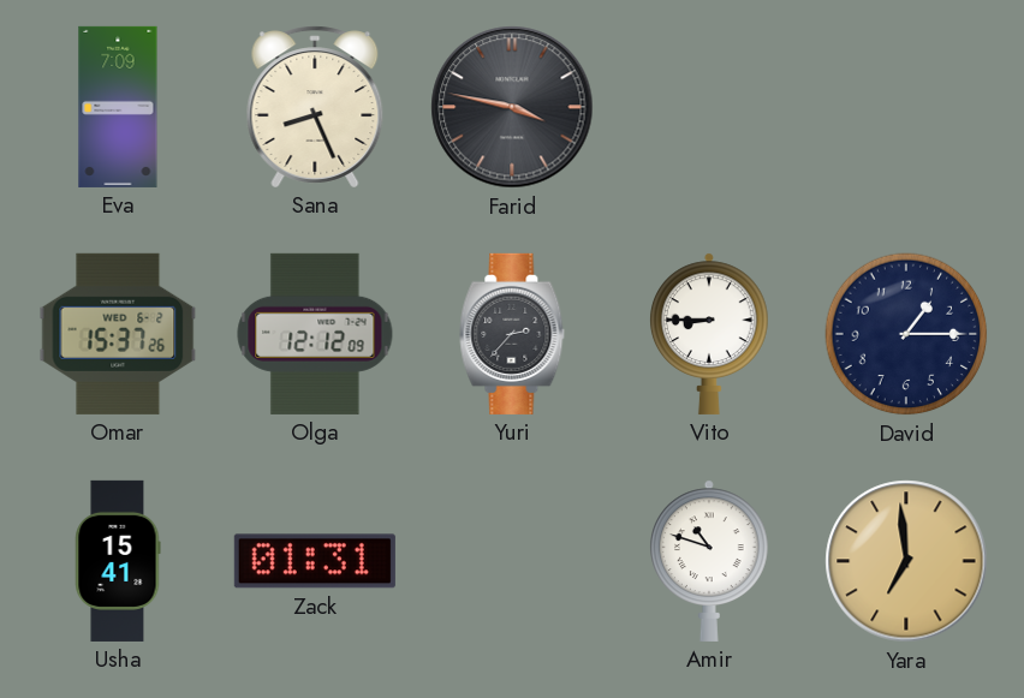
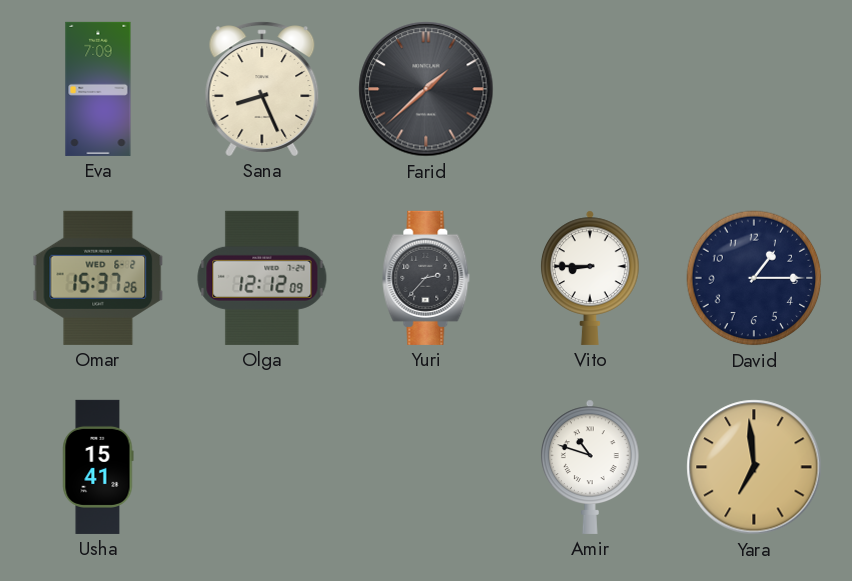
Farid: 3:47 -> 1:38 (426, 89)
Zack: 01:31 -> none (315, 561)
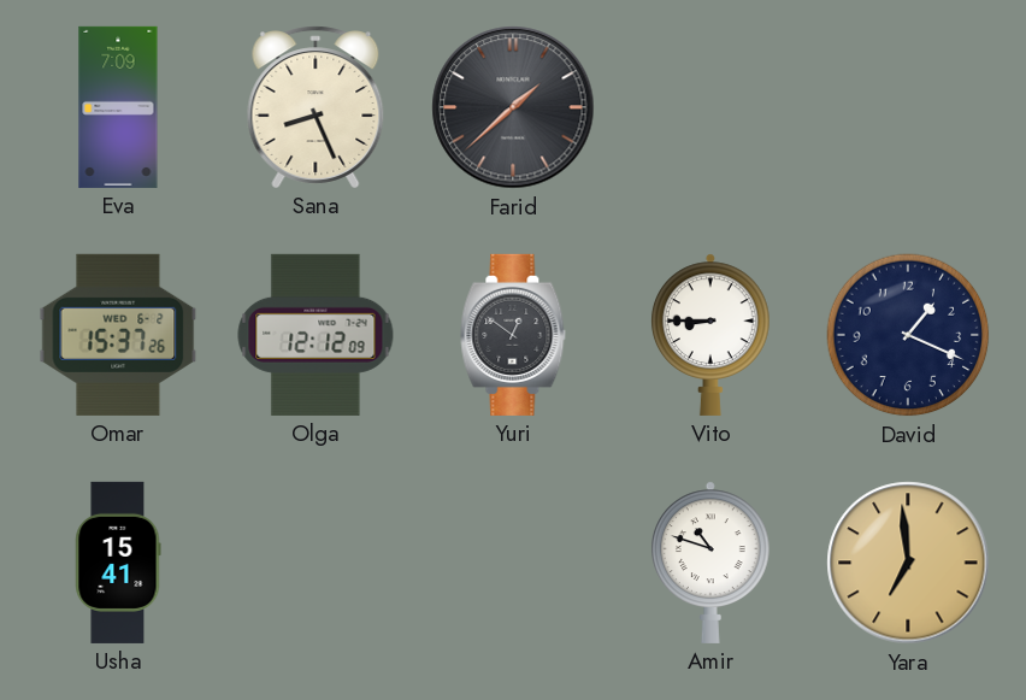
Yuri: 2:37 -> 12:51 (513, 335)
David: 1:15 -> 1:19 (908, 335)
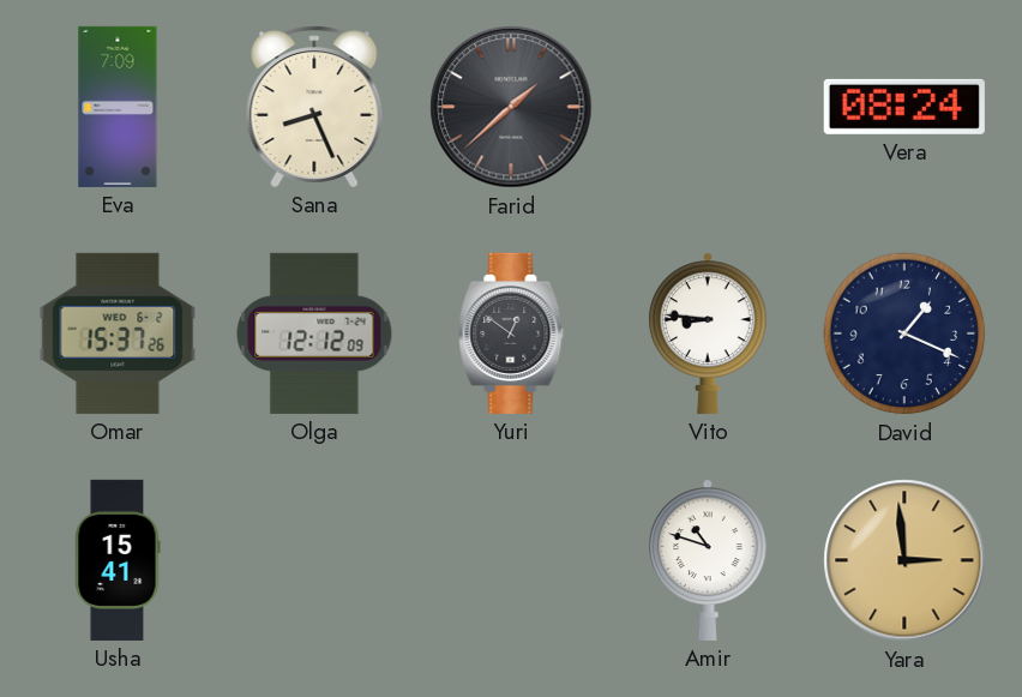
Vera: none -> 08:24 (904, 107)
Vito: 8:45 -> 8:46 (708, 334)
Yara: 6:59 -> 2:59 (904, 560)
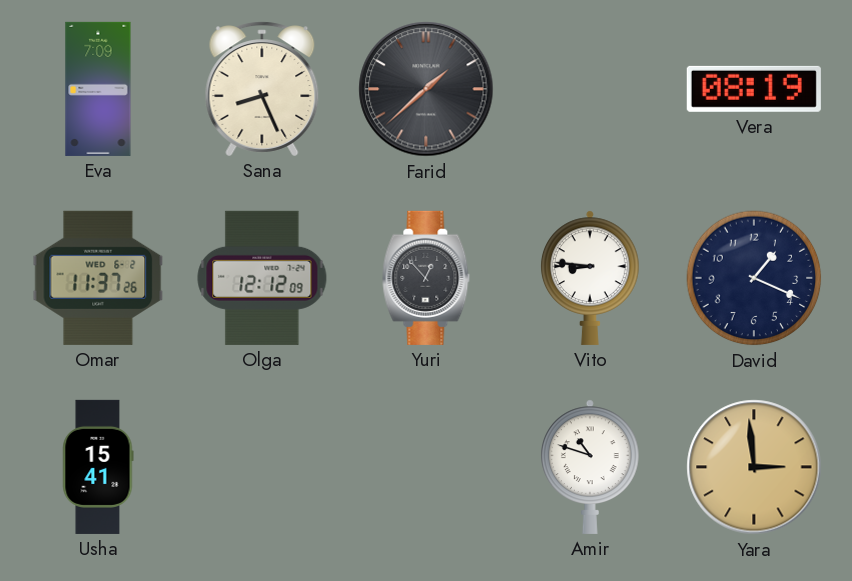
Vera: 08:24 -> 08:19 (754, 89)
Omar: 15:37 -> 11:37 (98, 278)
Yuri: 12:51 -> 12:53 (426, 278)
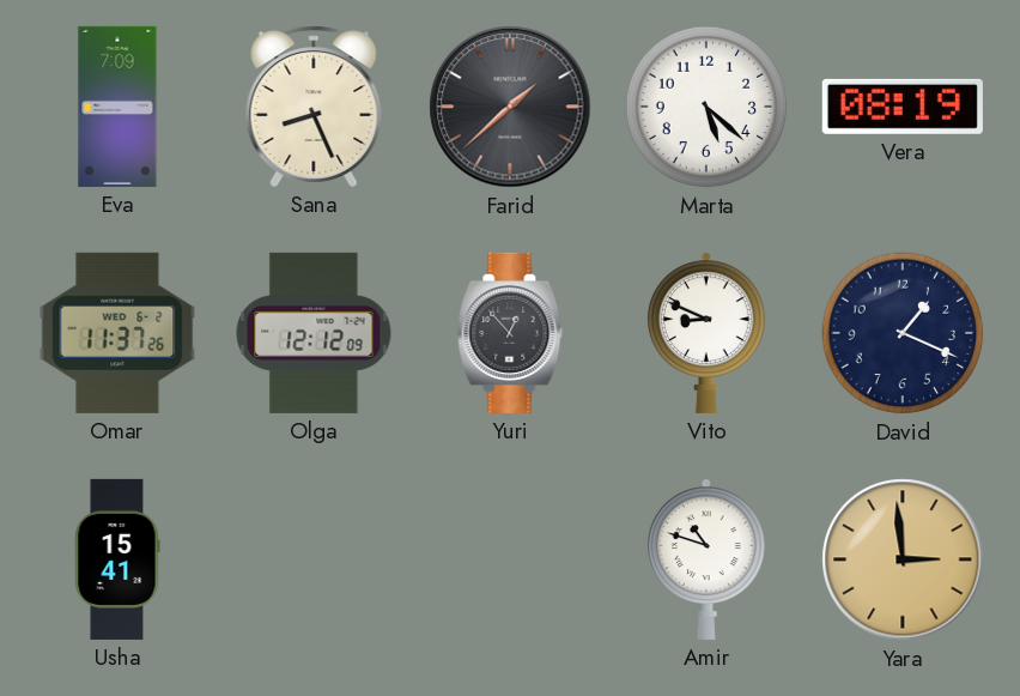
Marta: none -> 5:22 (706, 107)
Vito: 8:46 -> 8:49 (706, 333)
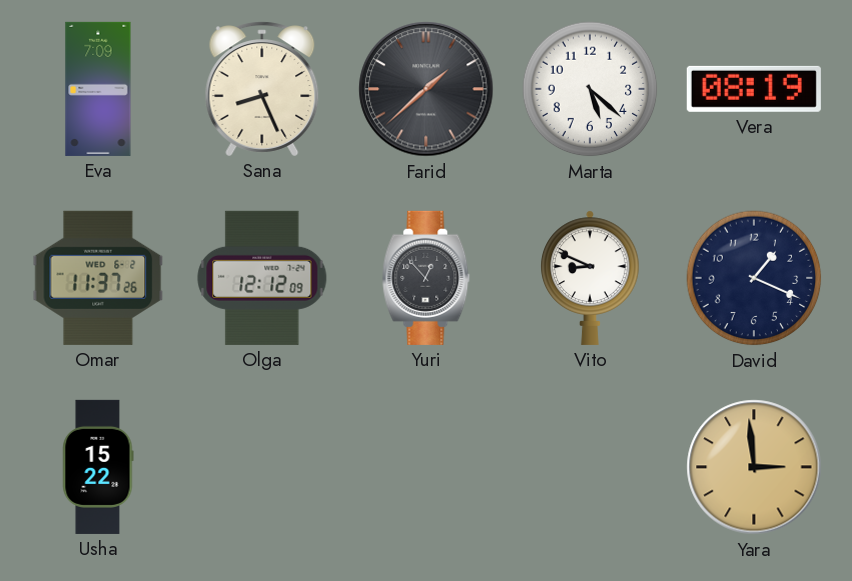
Usha: 15:41 -> 15:22 (98, 467)
Amir: 10:48 -> none (706, 559)
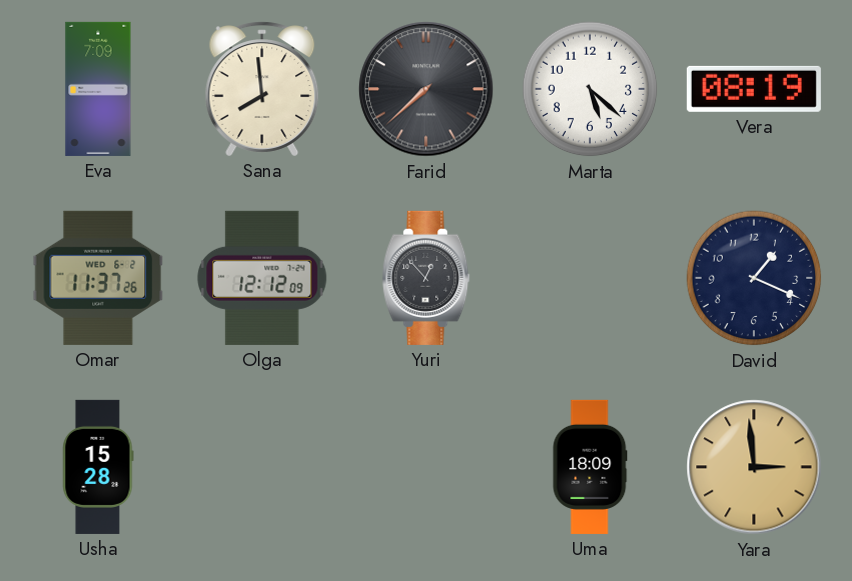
Sana: 8:26 -> 7:59 (262, 89)
Farid: 1:38 -> 7:38 (426, 89)
Vito: 8:49 -> none (590, 278)
Usha: 15:22 -> 15:28 (98, 467)
Uma: none -> 18:09 (590, 467)
